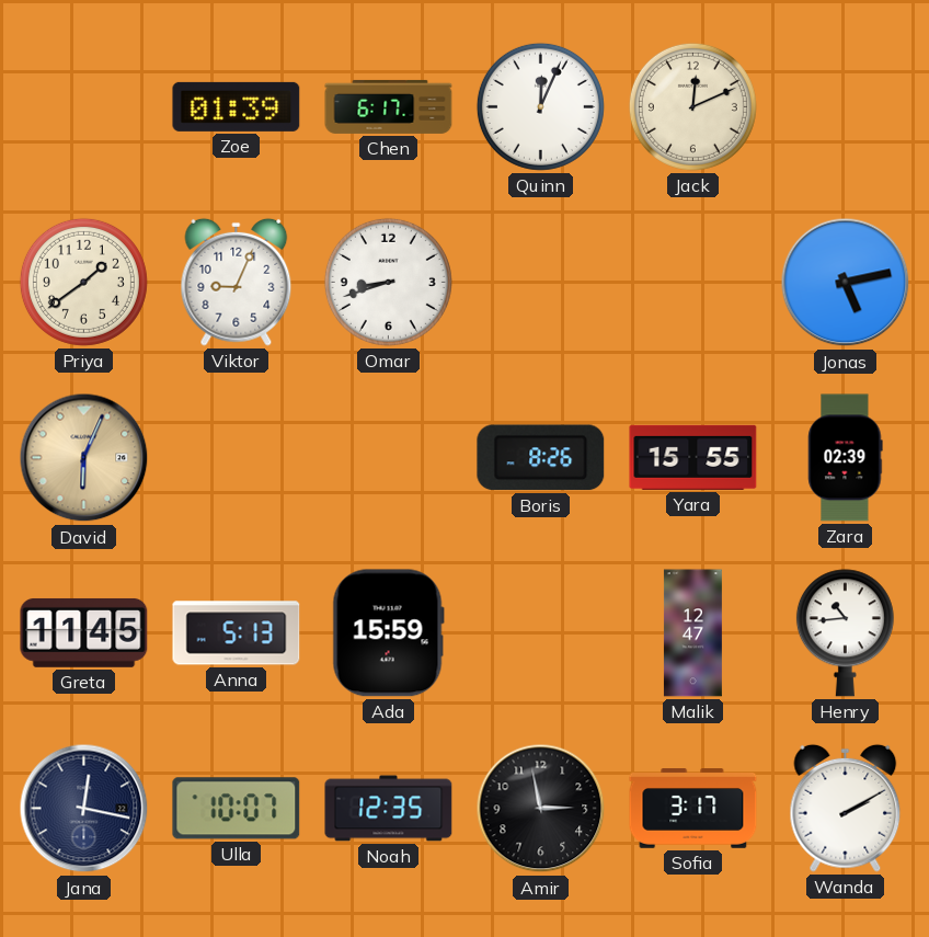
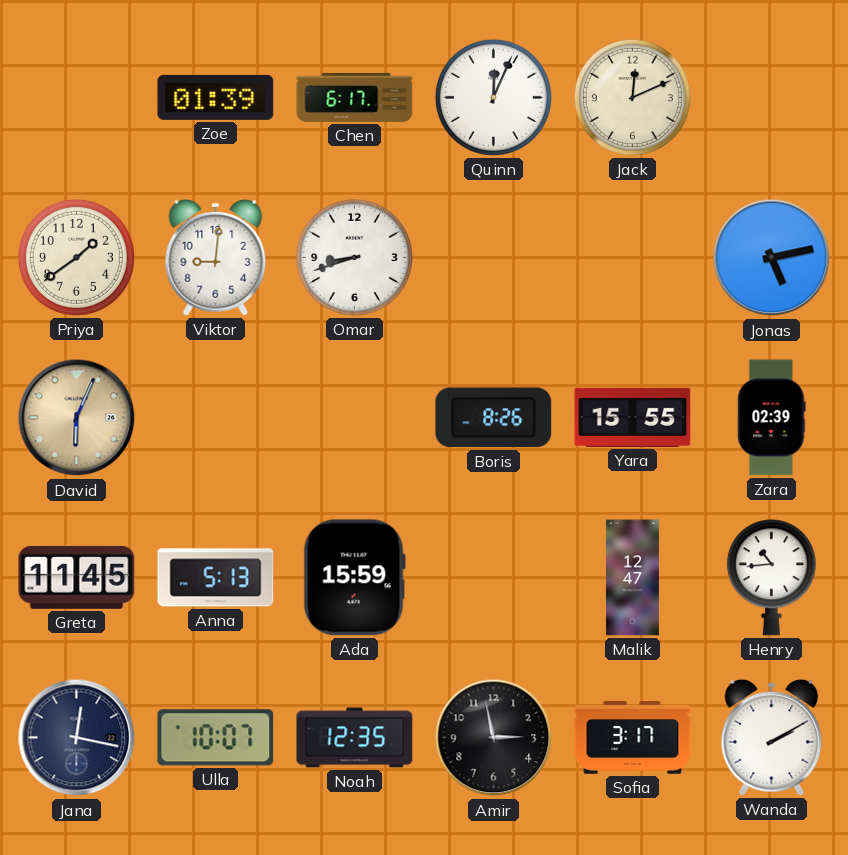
Viktor: 9:04 -> 9:01 (216, 257)
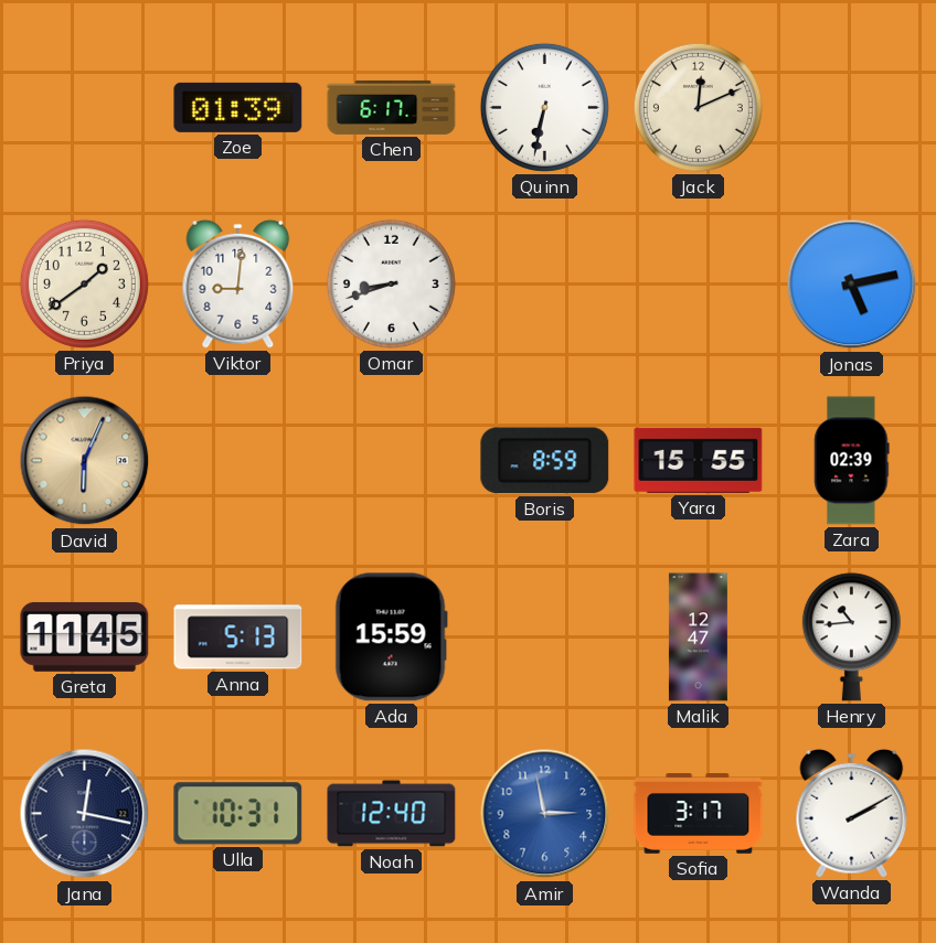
Quinn: 12:04 -> 6:32 (544, 107)
Boris: 8:26 -> 8:59 (545, 461)
Ulla: 10:07 -> 10:31 (238, 814)
Noah: 12:35 -> 12:40 (392, 814)
Amir dial: black -> blue (545, 814)
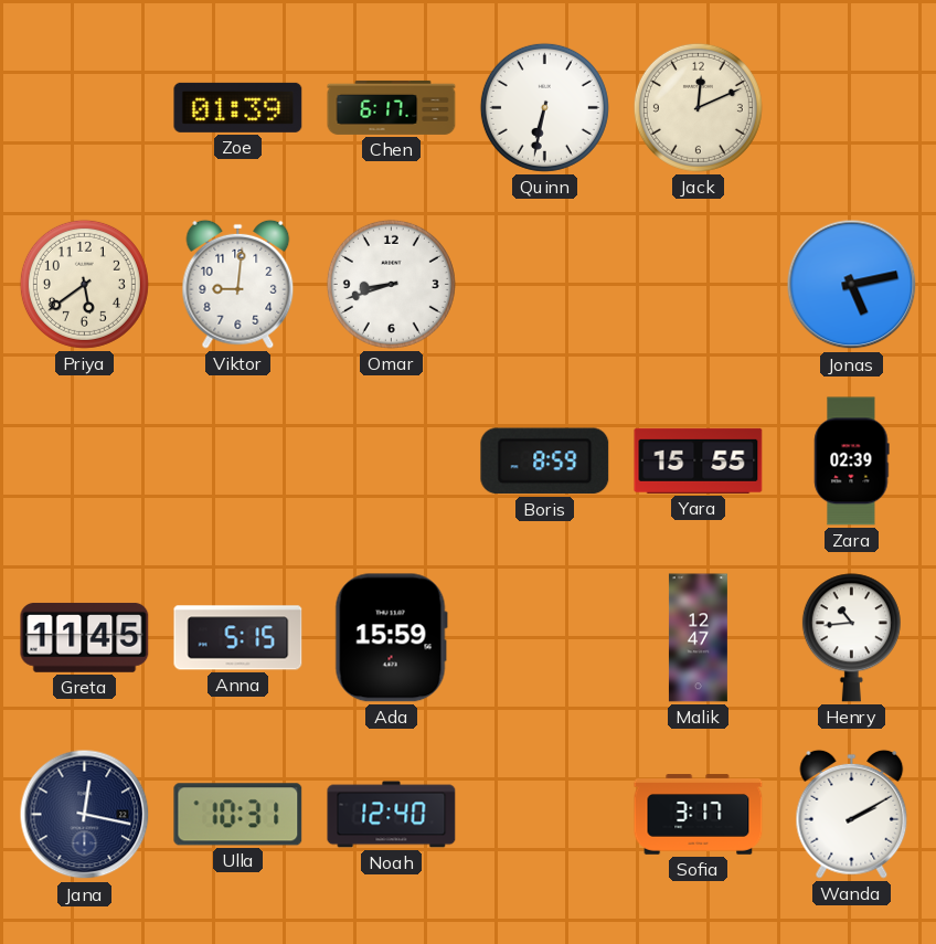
Priya: 1:39 -> 5:39 (84, 284)
David: 6:04 -> none (85, 461)
Anna: 5:13 -> 5:15 (238, 638)
Amir: 2:58 -> none (545, 814)
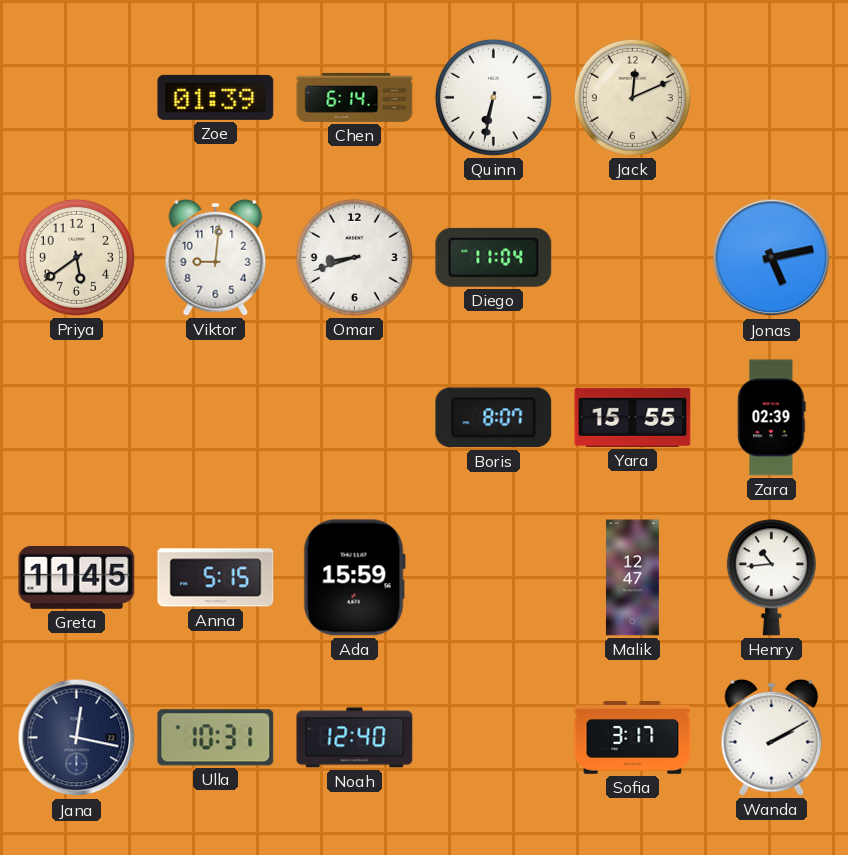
Chen: 6:17 -> 6:14 (355, 97)
Diego: none -> 11:04 (494, 257)
Boris: 8:59 -> 8:07 (494, 418)
